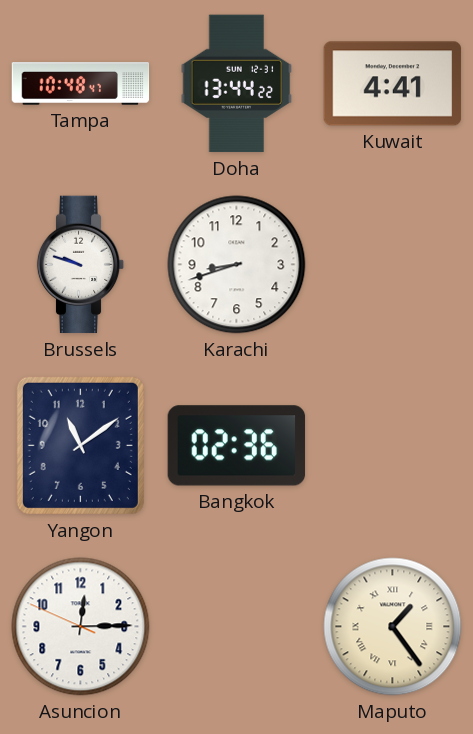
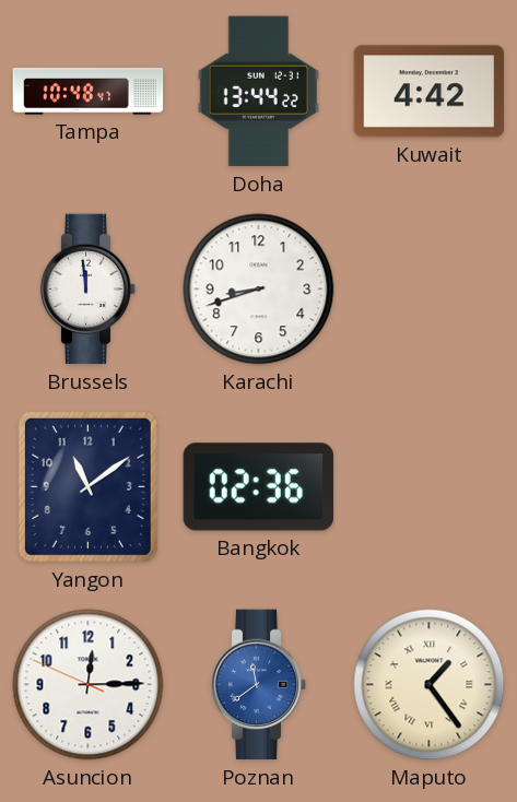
Kuwait: 4:41 -> 4:42 (430, 92)
Brussels: 9:48 -> 11:59 (89, 290)
Poznan: none -> 11:39 (259, 685)
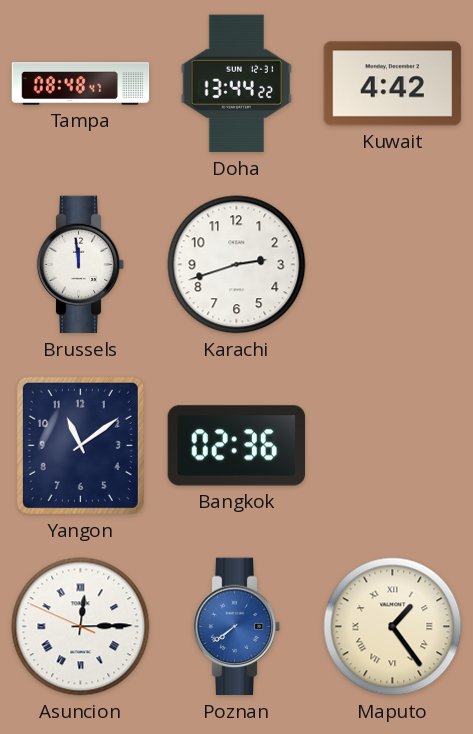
Tampa: 10:48 -> 08:48 (81, 84)
Karachi: 8:42 -> 2:42 (237, 265)
Asuncion numerals: Arabic -> Roman (81, 627)
Poznan: 11:39 -> 7:39 (237, 627)
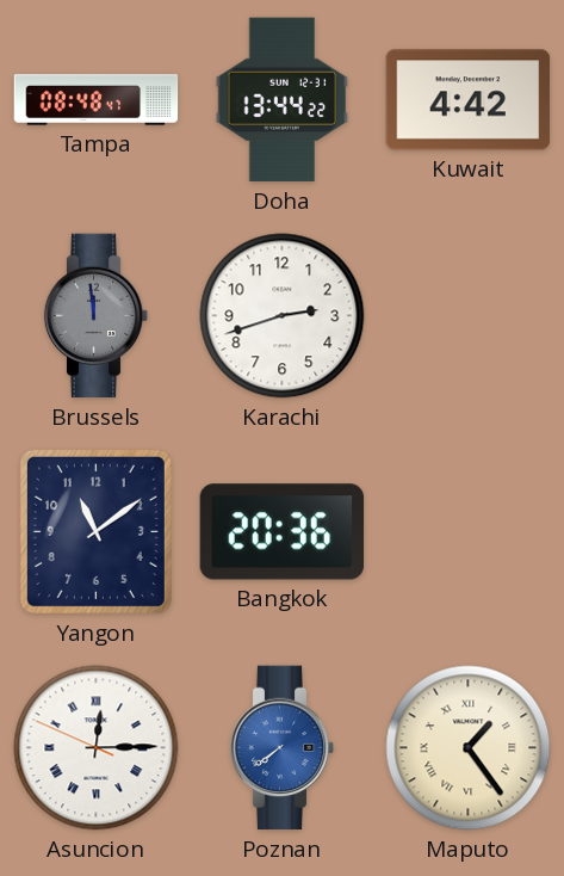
Brussels dial: white -> grey (97, 316)
Bangkok: 02:36 -> 20:36 (283, 532)
